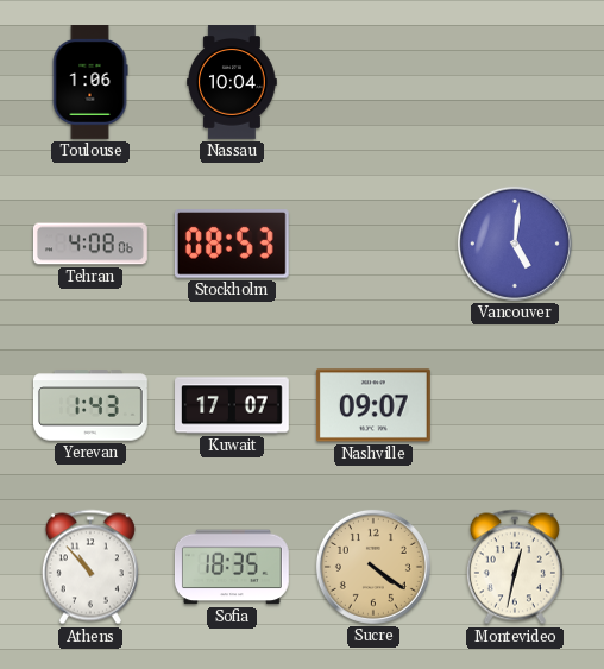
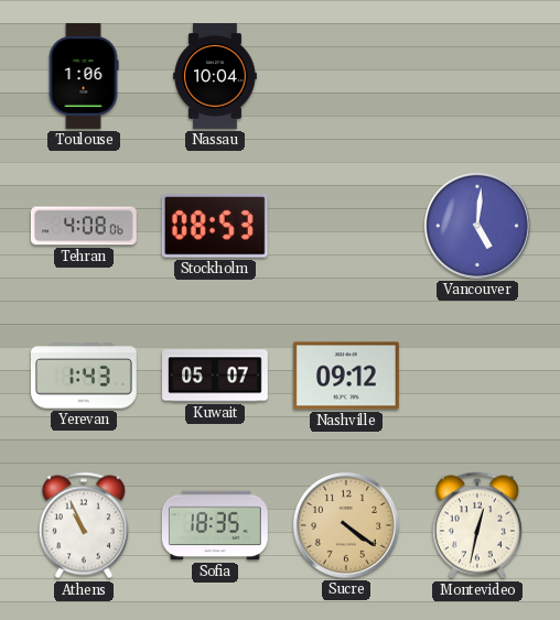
Kuwait: 17:07 -> 05:07 (216, 376)
Nashville: 09:07 -> 09:12 (346, 376)
Athens: 10:53 -> 10:56 (84, 525)
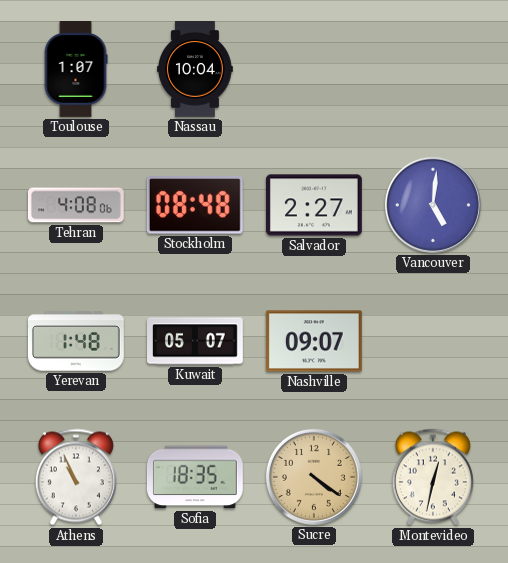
Toulouse: 1:06 -> 1:07 (76, 70)
Stockholm: 08:53 -> 08:48 (195, 205)
Salvador: none -> 2:27 (314, 205)
Yerevan: 1:43 -> 1:48 (76, 341)
Nashville: 09:12 -> 09:07 (314, 341)
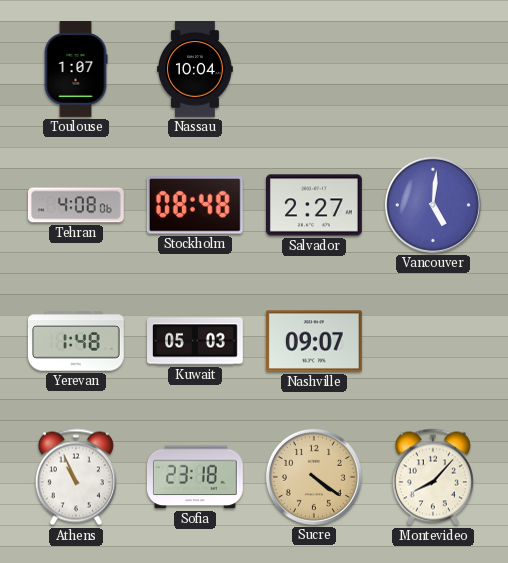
Kuwait: 05:07 -> 05:03 (196, 341)
Sofia: 18:35 -> 23:18 (195, 477)
Montevideo: 12:32 -> 8:07 (433, 477)
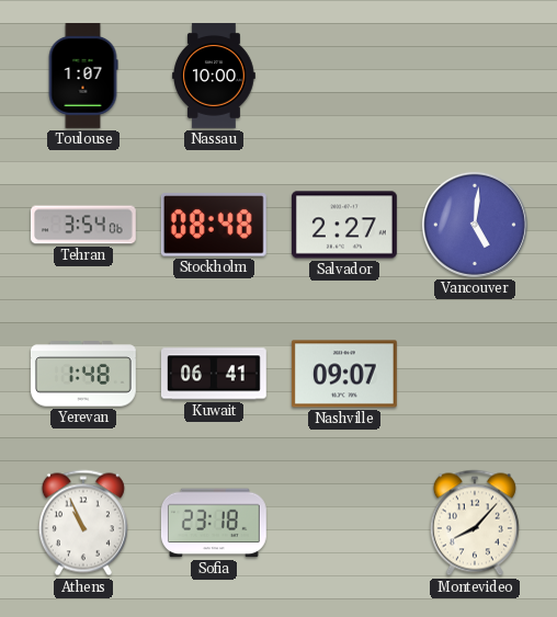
Nassau: 10:04 -> 10:00 (215, 77)
Tehran: 4:08 -> 3:54 (83, 225)
Kuwait: 05:03 -> 06:41 (215, 374)
Sucre: 4:21 -> none (314, 477)
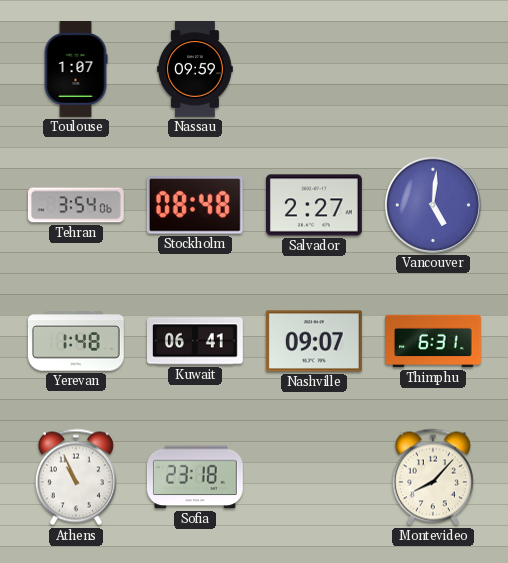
Nassau: 10:00 -> 09:59 (196, 70)
Thimphu: none -> 6:31 (434, 341)
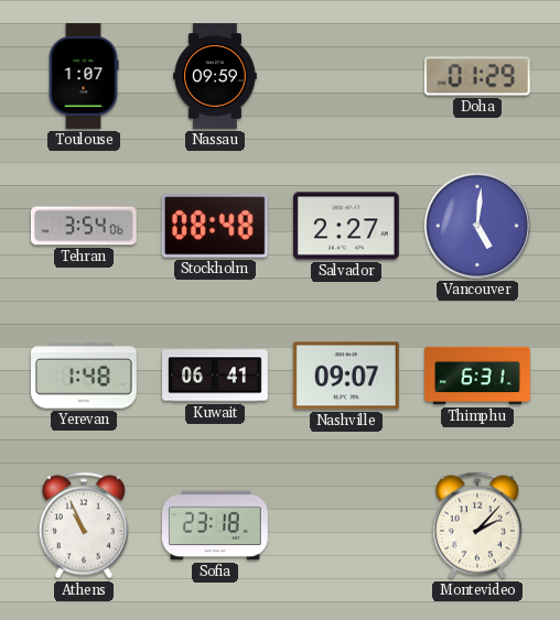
Doha: none -> 01:29 (477, 76)
Montevideo: 8:07 -> 2:07 (477, 525)
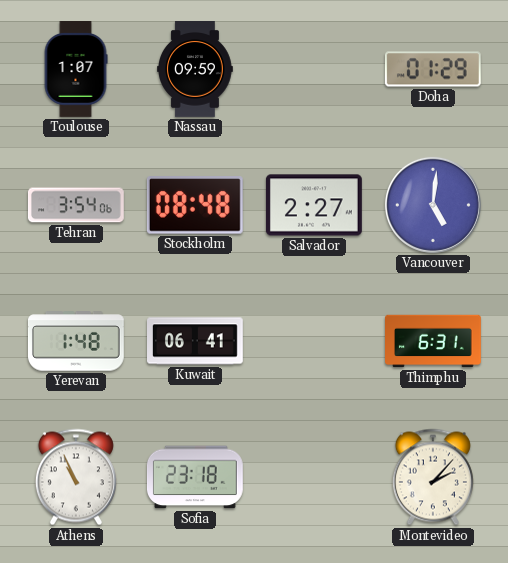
Nashville: 09:07 -> none (346, 376)
